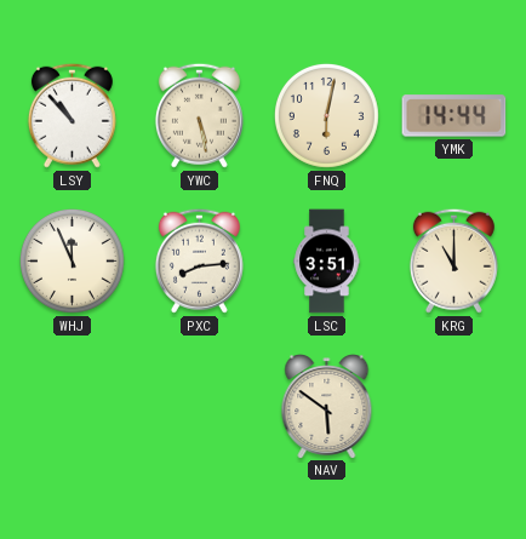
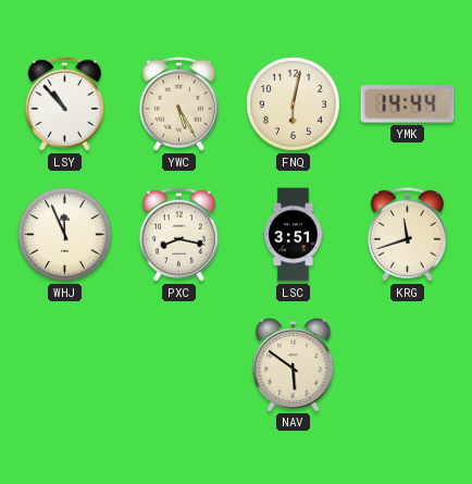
YWC: 5:28 -> 5:25 (178, 103)
PXC: 8:14 -> 8:17 (178, 234)
KRG: 11:00 -> 11:42 (407, 234)
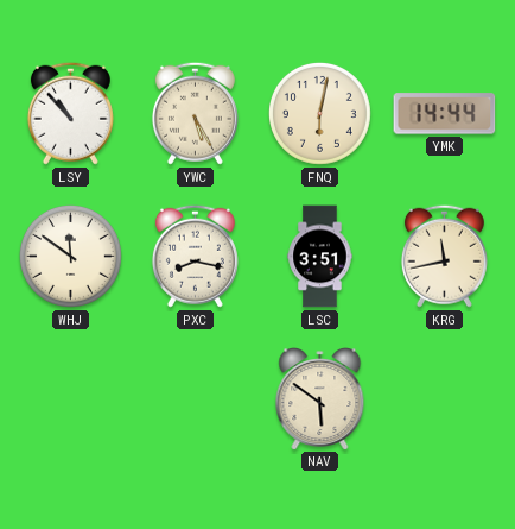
WHJ: 11:56 -> 11:51 (70, 256)
KRG: 11:42 -> 11:43 (444, 256)
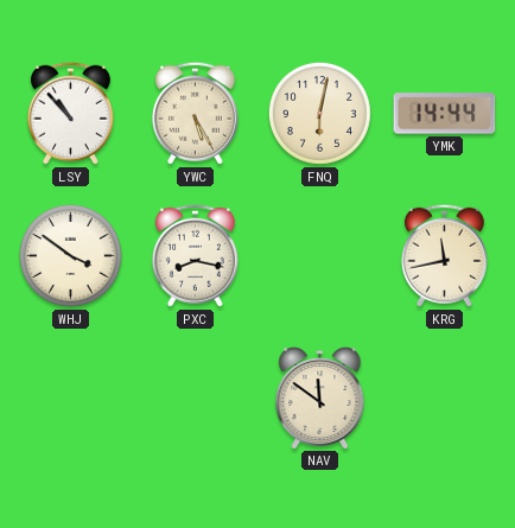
WHJ: 11:51 -> 3:51 (70, 255)
LSC: 3:51 -> none (320, 257)
NAV: 5:51 -> 11:51 (320, 399)
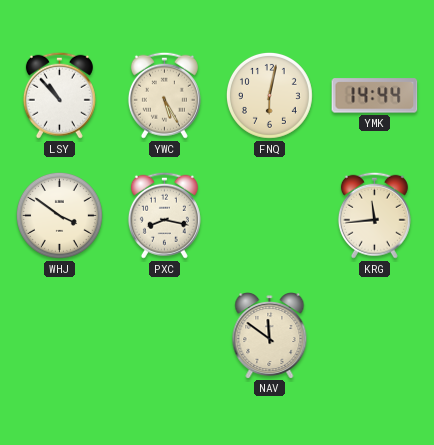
KRG: 11:43 -> 11:44 (374, 215)
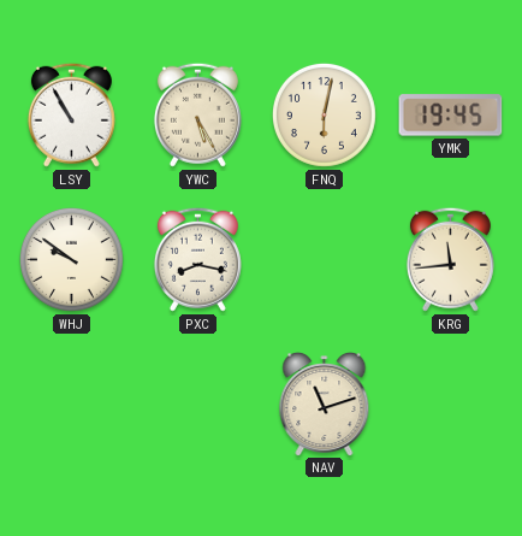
LSY: 10:53 -> 10:55 (71, 114)
YMK: 14:44 -> 19:45 (451, 116)
WHJ: 3:51 -> 9:51 (71, 259)
NAV: 11:51 -> 11:12 (325, 405)
